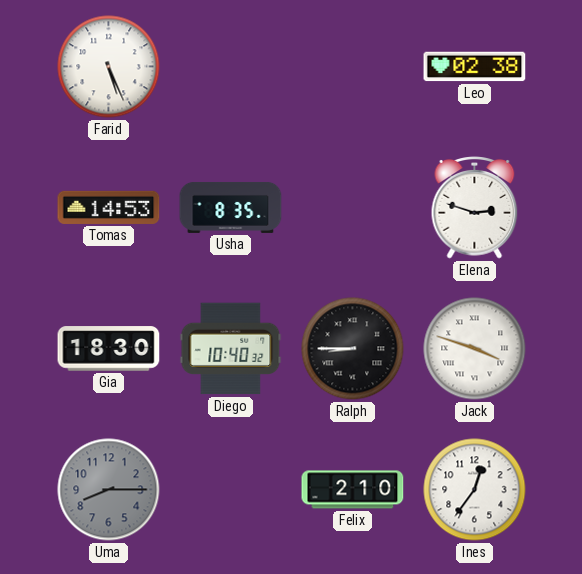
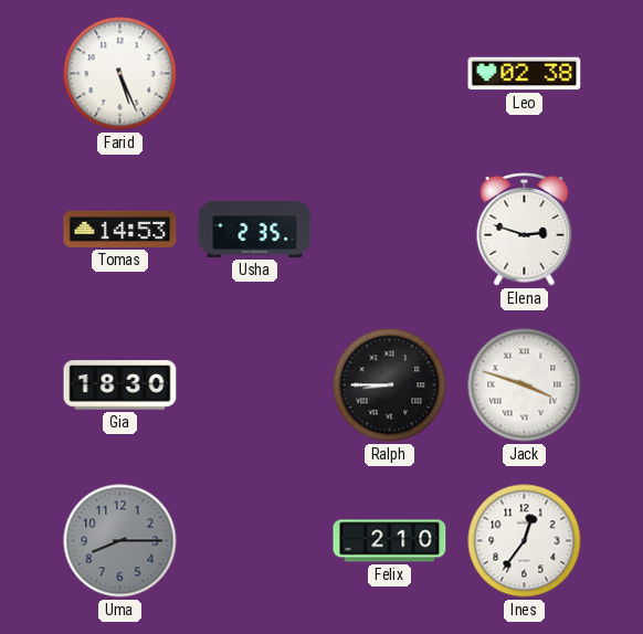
Usha: 8:35 -> 2:35 (255, 229)
Diego: 10:40 -> none (231, 349)
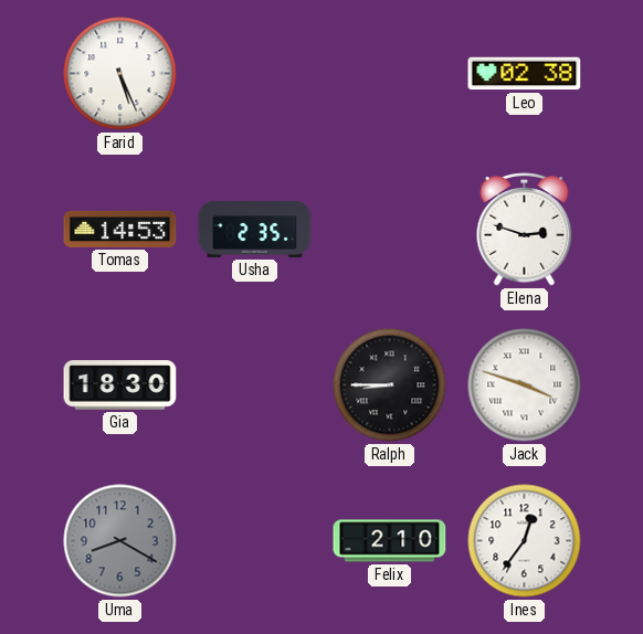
Uma: 8:15 -> 8:20 (120, 541)
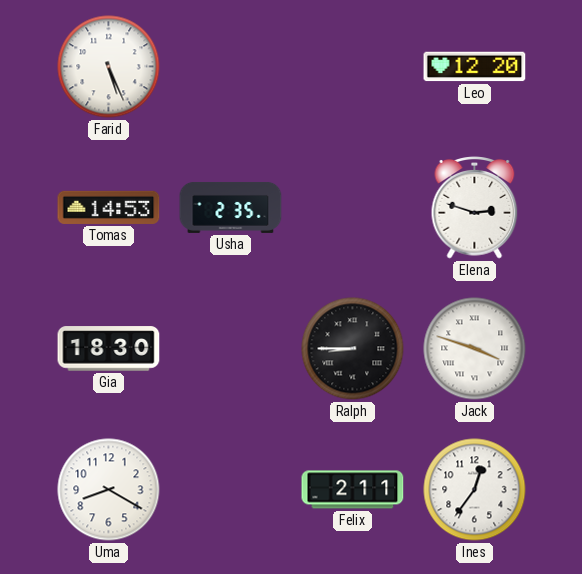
Leo: 02:38 -> 12:20 (475, 67)
Uma dial: grey -> white (109, 490)
Felix: 2:10 -> 2:11 (353, 490)
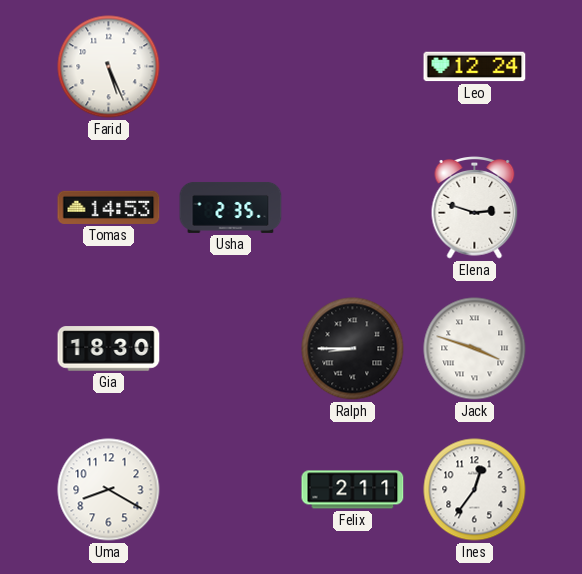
Leo: 12:20 -> 12:24 (475, 67)
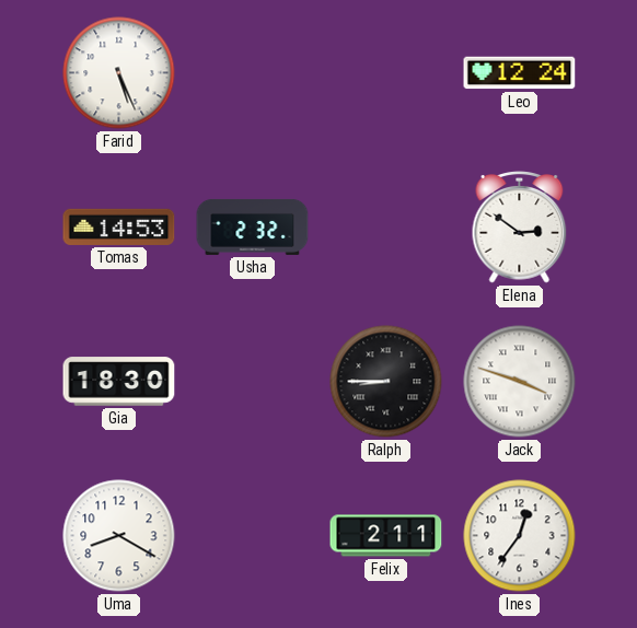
Usha: 2:35 -> 2:32 (253, 226)
Elena: 2:48 -> 2:51 (520, 228)
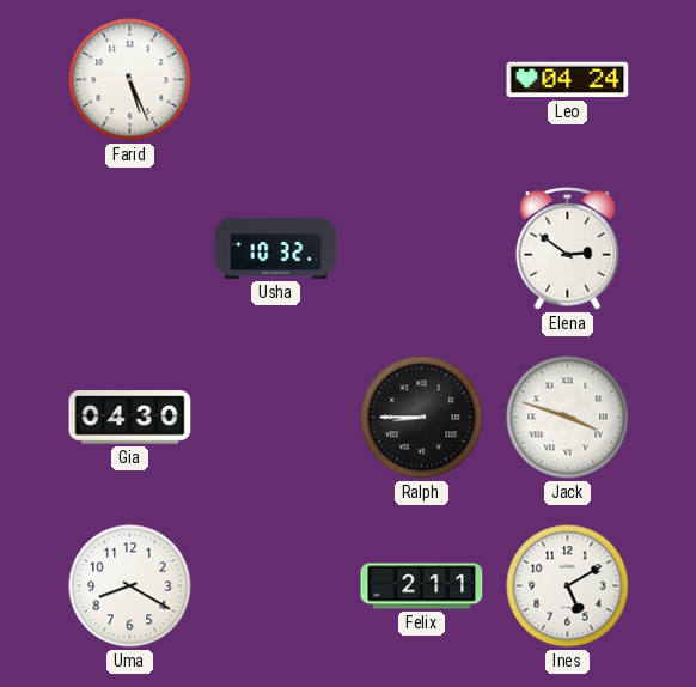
Leo: 12:24 -> 04:24 (568, 80)
Tomas: 14:53 -> none (119, 226)
Usha: 2:32 -> 10:32 (276, 248)
Gia: 18:30 -> 04:30 (130, 418)
Ines: 12:36 -> 5:10 (568, 586)
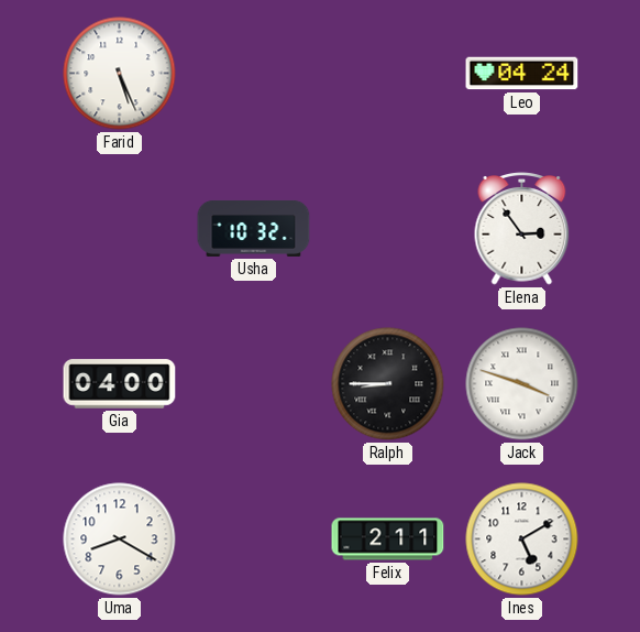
Elena: 2:51 -> 2:54 (522, 229)
Gia: 04:30 -> 04:00 (120, 384)
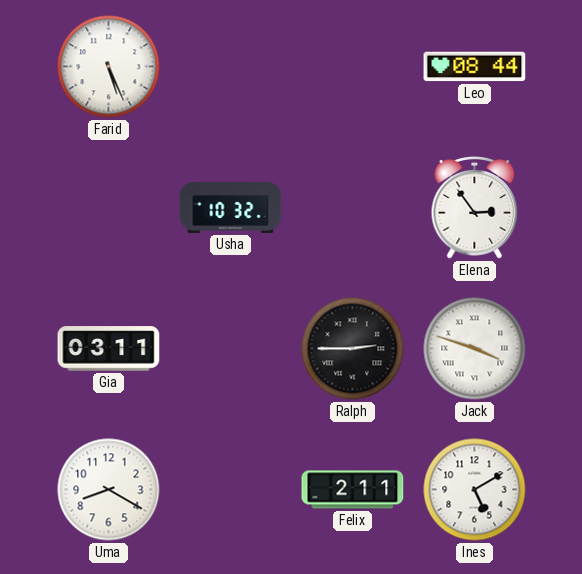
Leo: 04:24 -> 08:44 (475, 67)
Gia: 04:00 -> 03:11 (109, 349)
Ralph: 8:45 -> 2:45 (353, 349)
